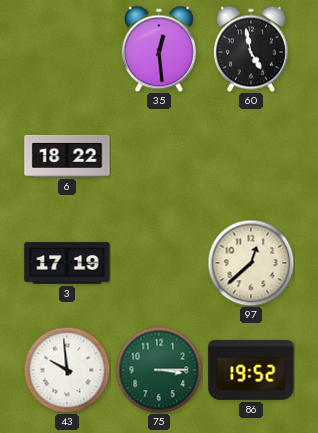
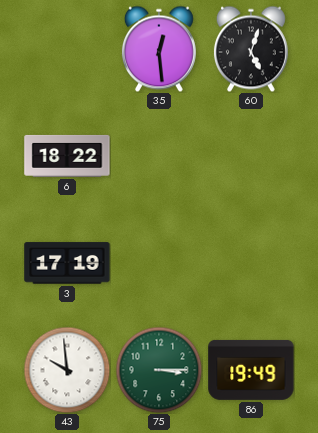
60: 4:58 -> 5:03 (251, 49)
97: 12:38 -> none (251, 263)
86: 19:52 -> 19:49 (251, 370)
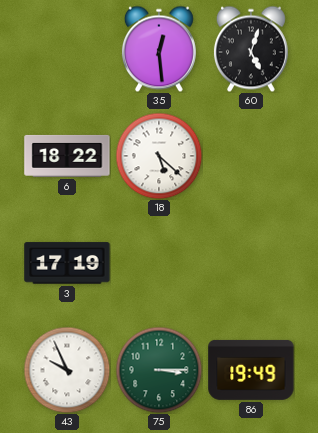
18: none -> 5:22 (159, 156)
43: 9:59 -> 9:56 (67, 370)
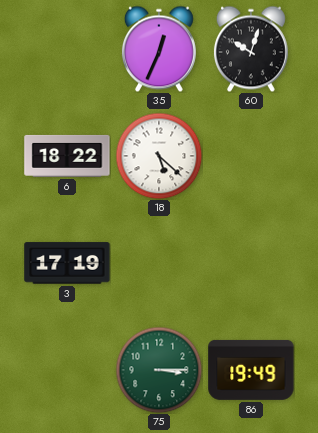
35: 12:29 -> 12:34 (159, 49)
60: 5:03 -> 10:03 (251, 49)
43: 9:56 -> none (67, 370)
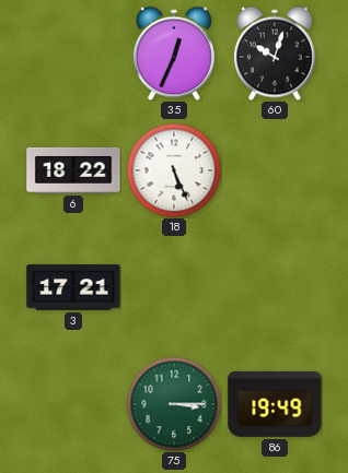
18: 5:22 -> 5:26 (174, 170)
3: 17:19 -> 17:21 (73, 287)
